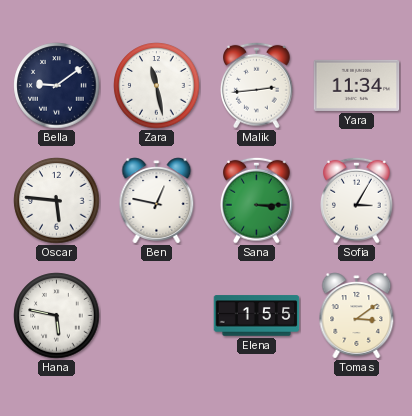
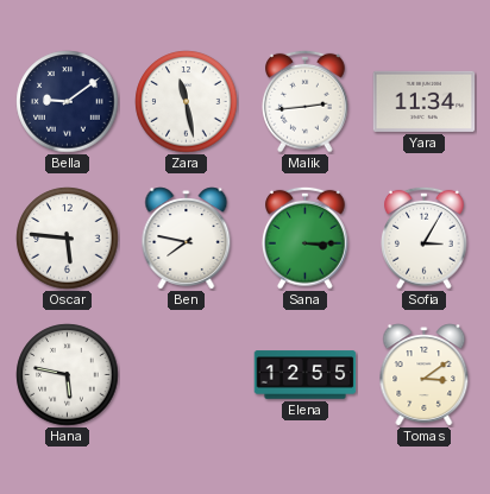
Ben: 12:47 -> 7:47 (187, 239)
Elena: 1:55 -> 12:55 (306, 375)
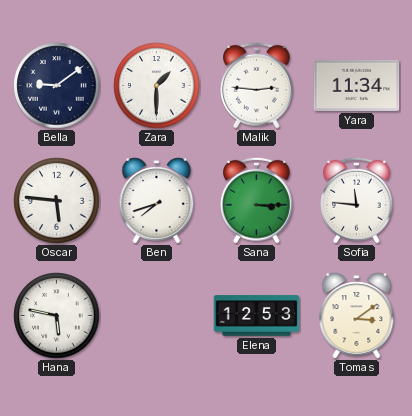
Zara: 11:28 -> 1:30 (157, 86)
Malik: 2:44 -> 2:46 (257, 85)
Ben: 7:47 -> 7:42 (157, 201)
Sofia: 3:05 -> 11:46 (357, 200)
Elena: 12:55 -> 12:53 (257, 316)
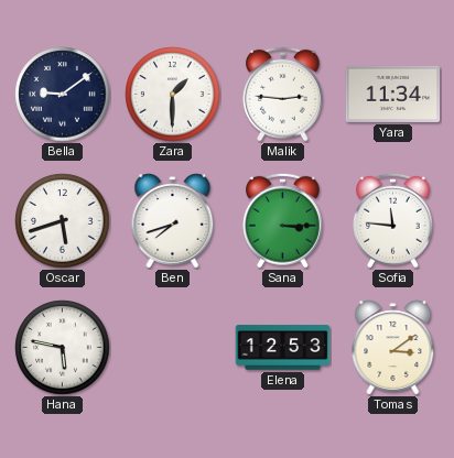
Oscar: 5:46 -> 5:42 (63, 221)
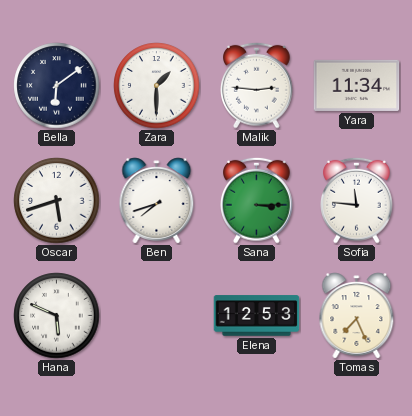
Bella: 9:09 -> 6:09 (57, 86)
Hana: 5:47 -> 5:49 (57, 316)
Tomas: 3:09 -> 7:26 (357, 316)
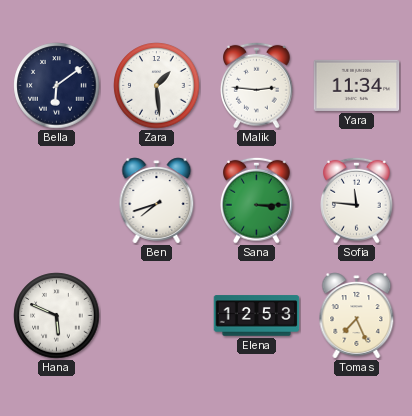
Zara: 1:30 -> 1:29 (157, 86)
Oscar: 5:42 -> none (57, 201)
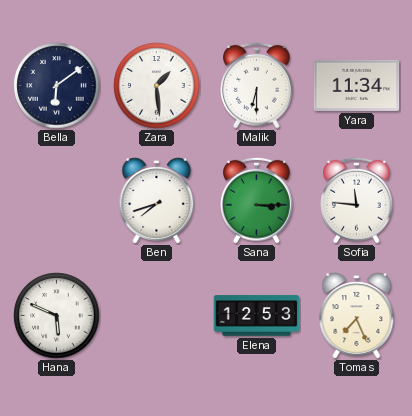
Malik: 2:46 -> 6:30 (257, 85)
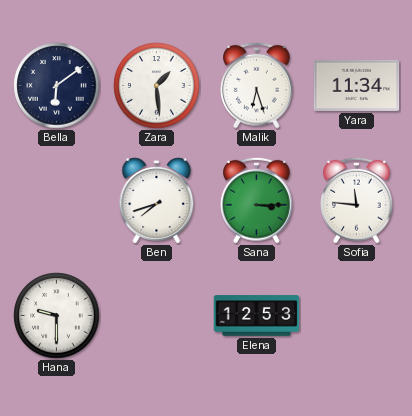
Malik: 6:30 -> 6:27 (257, 85)
Hana: 5:49 -> 9:30 (57, 316)
Tomas: 7:26 -> none (357, 316)
